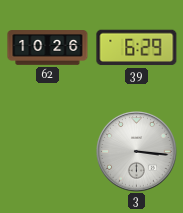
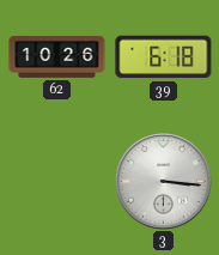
39: 6:29 -> 6:18 (164, 57)
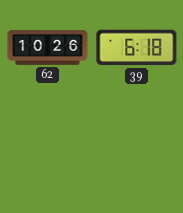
3: 3:16 -> none (164, 182)
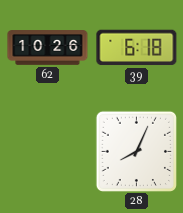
28: none -> 8:04 (136, 151)
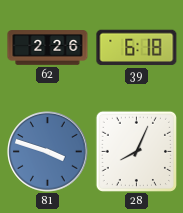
62: 10:26 -> 2:26 (48, 48)
81: none -> 3:48 (48, 152)
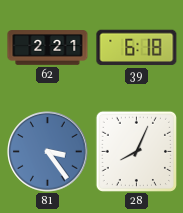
62: 2:26 -> 2:21 (48, 48)
81: 3:48 -> 3:24 (48, 152)
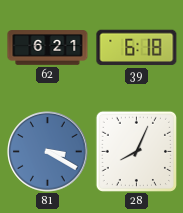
62: 2:21 -> 6:21 (48, 48)
81: 3:24 -> 3:20 (48, 152)
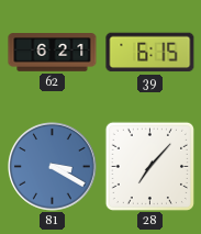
39: 6:18 -> 6:15 (150, 53)
28: 8:04 -> 7:07 (149, 166)
